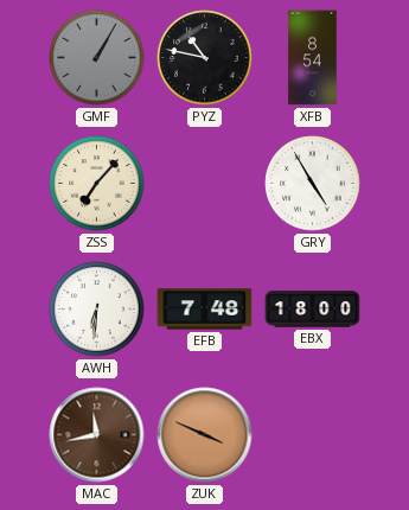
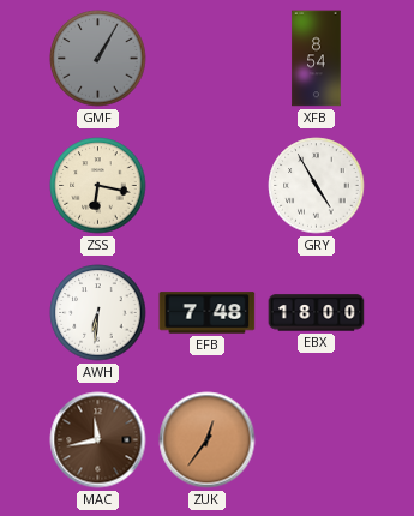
PYZ: 10:47 -> none (205, 58)
ZSS: 7:07 -> 6:17 (98, 186)
ZUK: 3:49 -> 12:36 (208, 440)
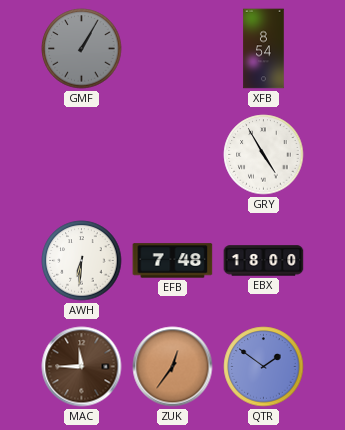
ZSS: 6:17 -> none (98, 186)
MAC: 11:43 -> 11:45 (82, 367)
QTR: none -> 1:51 (264, 367)
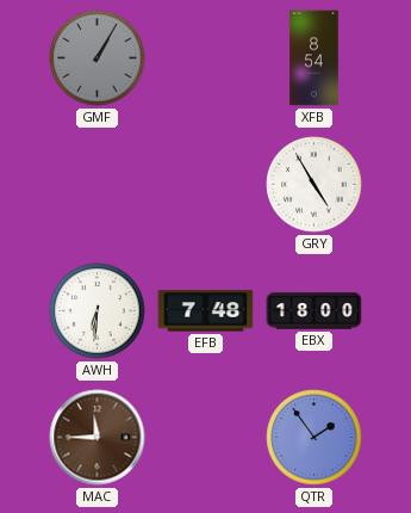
ZUK: 12:36 -> none (173, 367)
QTR: 1:51 -> 1:54 (315, 438)
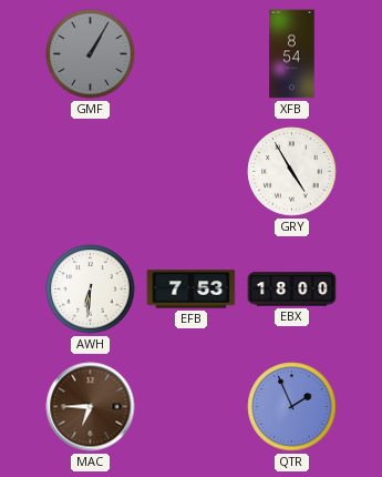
EFB: 7:48 -> 7:53 (192, 290)
MAC: 11:45 -> 6:45 (91, 407)
QTR: 1:54 -> 1:56 (292, 407)
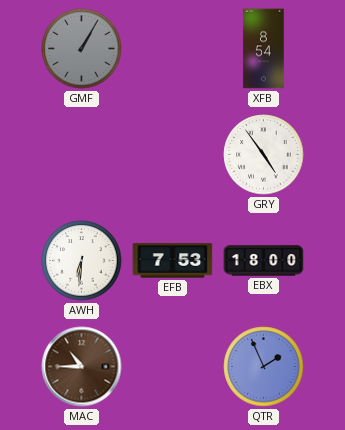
GRY: 4:55 -> 4:54 (264, 155)
MAC: 6:45 -> 10:45 (82, 367)
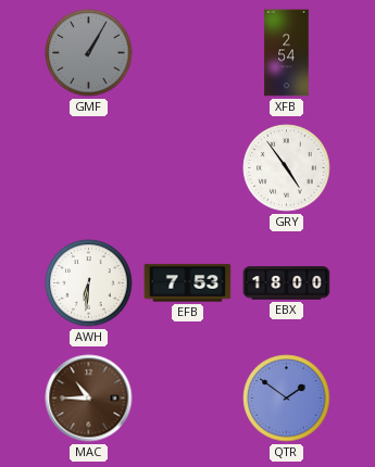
XFB: 8:54 -> 2:54 (287, 53)
QTR: 1:56 -> 1:51 (287, 399)
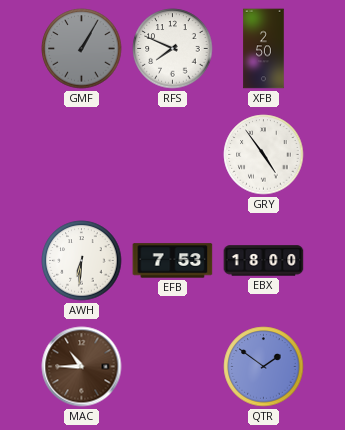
RFS: none -> 7:49 (173, 49)
XFB: 2:54 -> 2:50 (264, 49)
